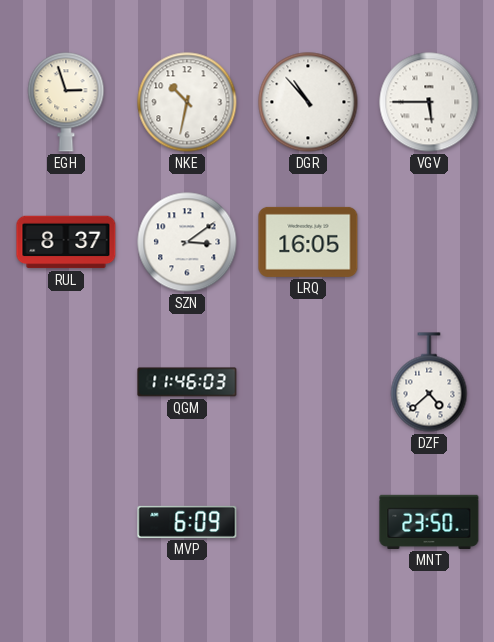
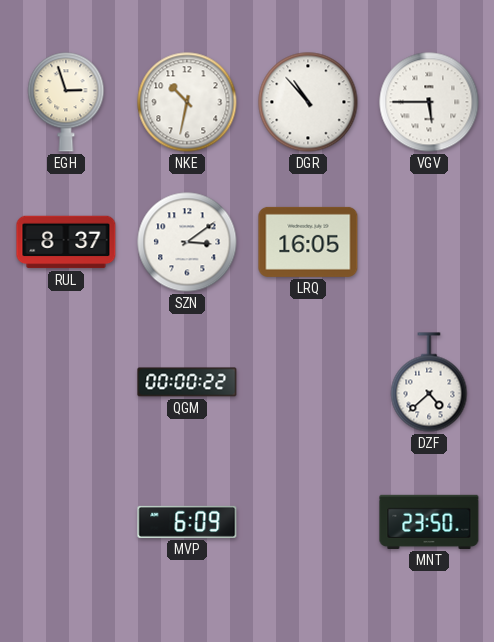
QGM: 11:46 -> 00:00 (187, 382)
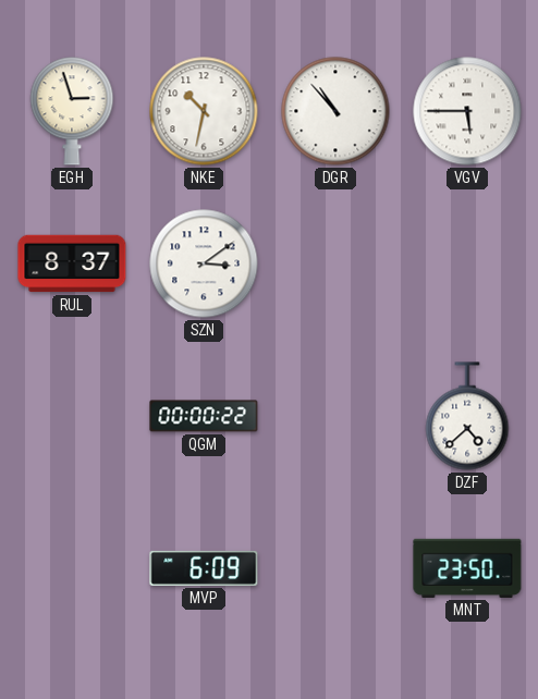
LRQ: 16:05 -> none (308, 242)
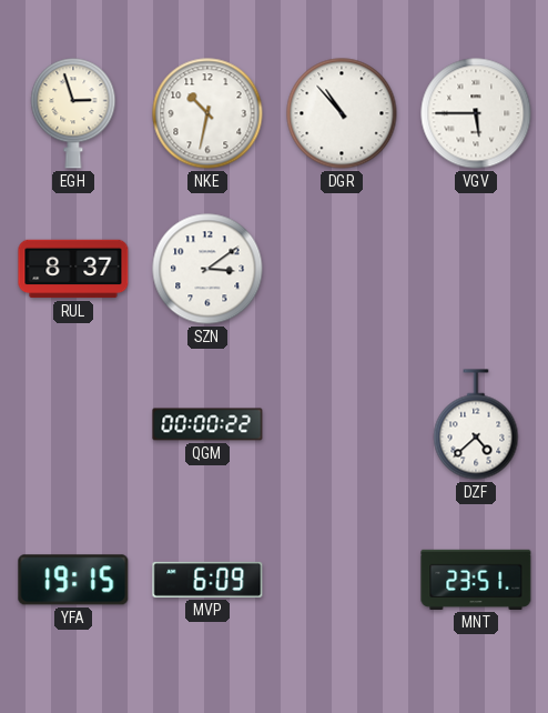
YFA: none -> 19:15 (73, 580)
MNT: 23:50 -> 23:51 (476, 580)
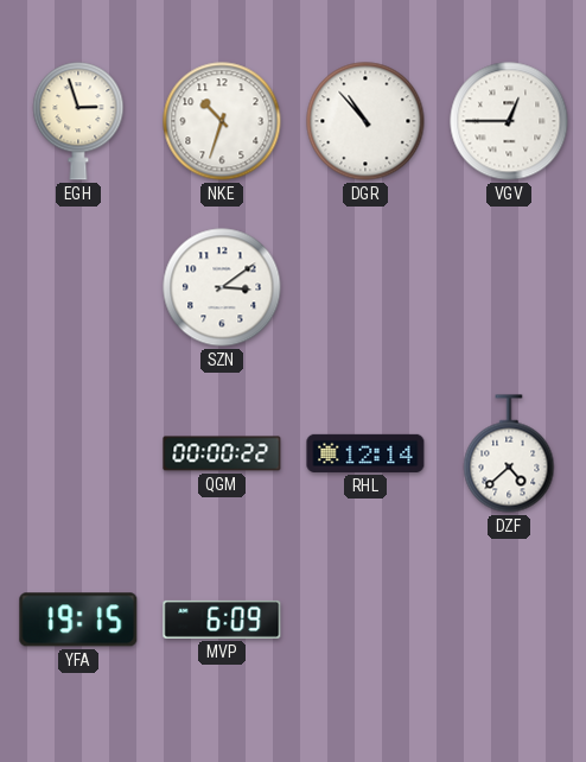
NKE: 10:32 -> 10:33 (222, 121)
VGV: 5:45 -> 12:45 (509, 121)
RUL: 8:37 -> none (73, 269)
RHL: none -> 12:14 (365, 453)
MNT: 23:51 -> none (476, 580)
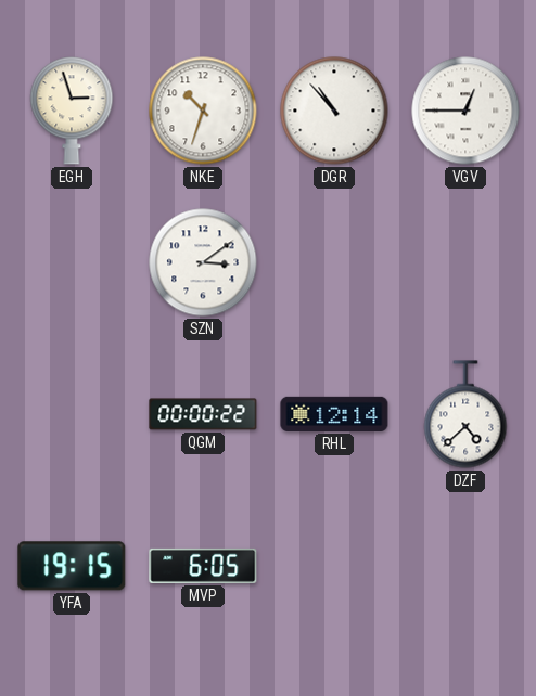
MVP: 6:09 -> 6:05 (203, 566)
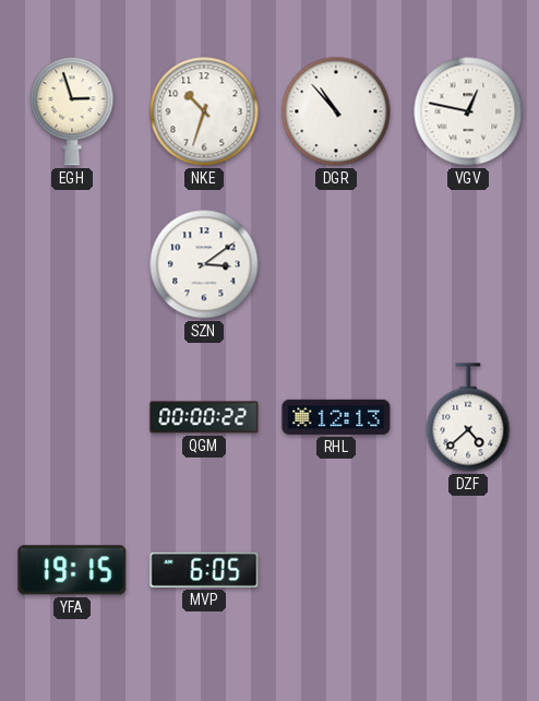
VGV: 12:45 -> 12:47 (468, 111)
RHL: 12:14 -> 12:13 (336, 417)
